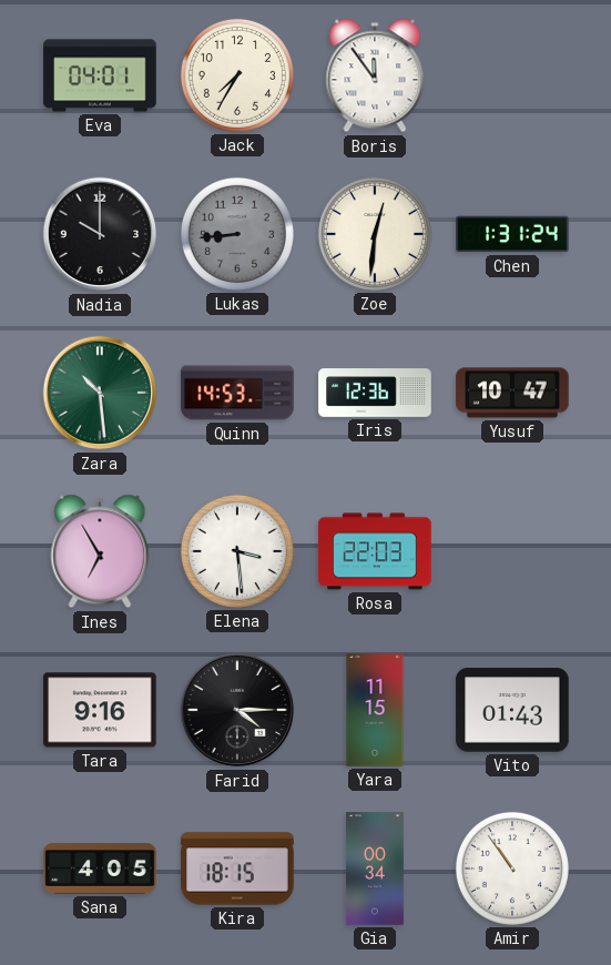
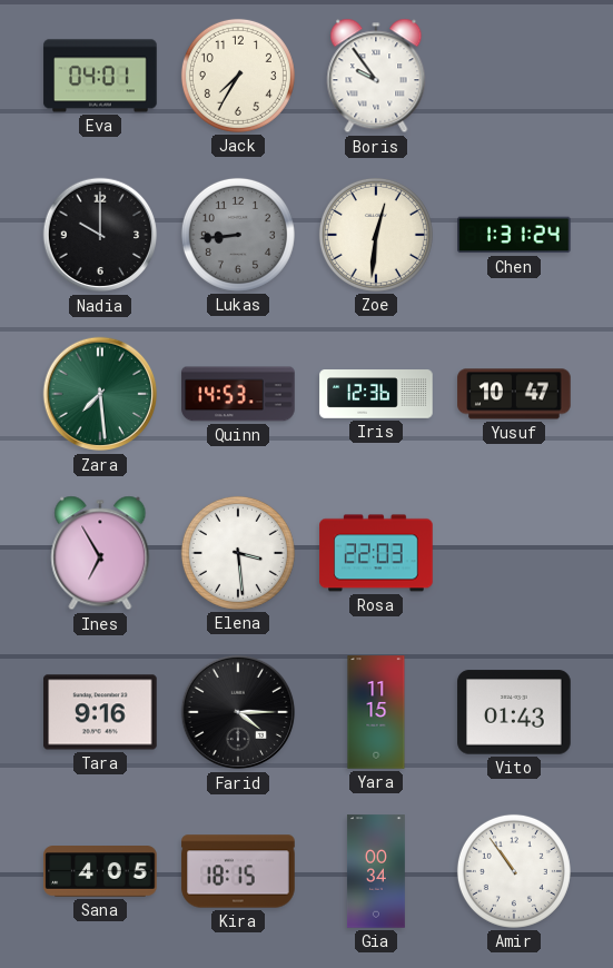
Boris: 11:54 -> 9:54 (376, 76)
Zara: 10:29 -> 7:29 (100, 394)
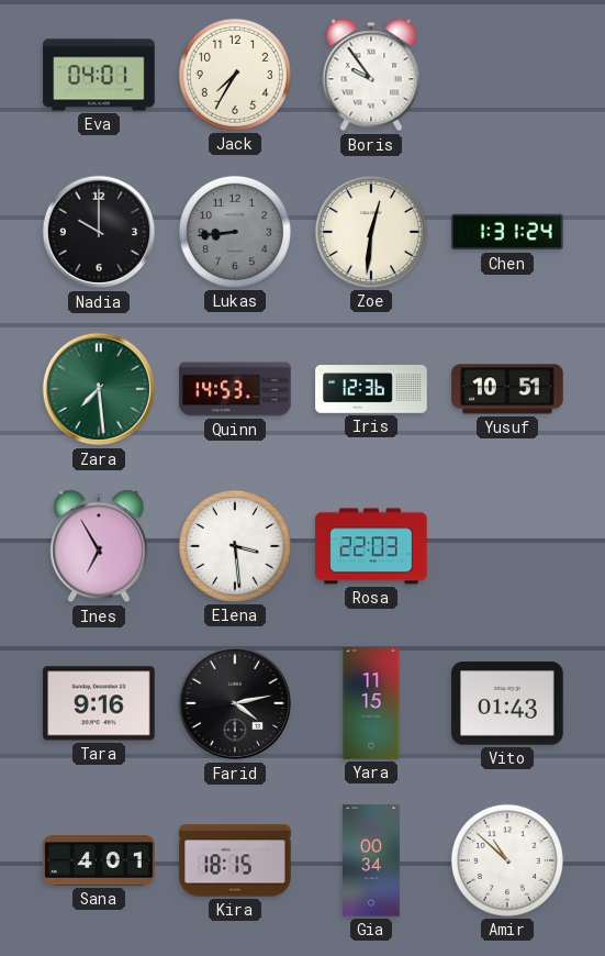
Yusuf: 10:47 -> 10:51 (507, 389)
Farid: 4:15 -> 4:13 (235, 703)
Sana: 4:05 -> 4:01 (99, 860)
Amir: 10:54 -> 10:52 (507, 860)
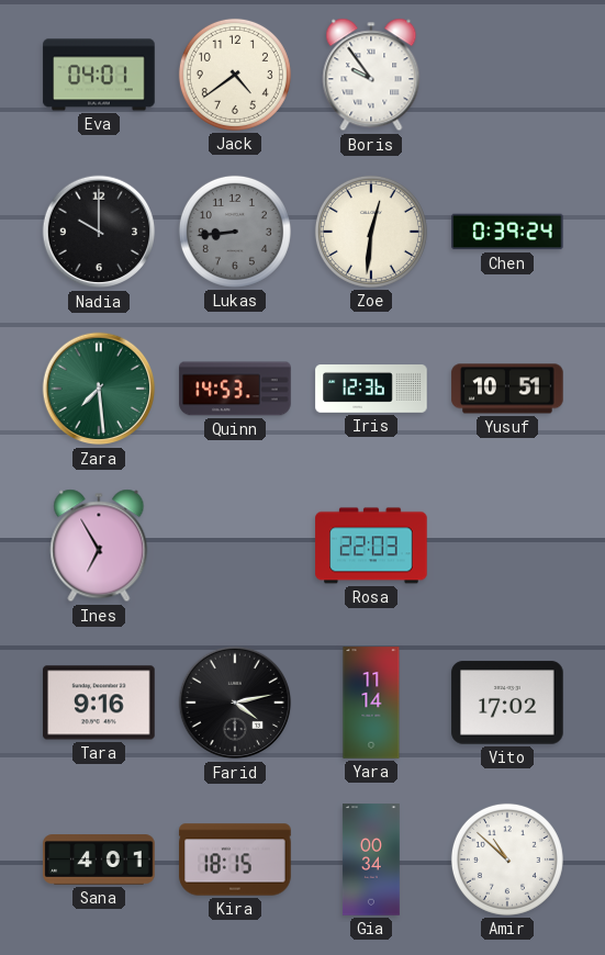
Jack: 7:35 -> 4:39 (235, 75)
Chen: 1:31 -> 0:39 (507, 232)
Elena: 3:29 -> none (235, 546)
Yara: 11:15 -> 11:14 (371, 703)
Vito: 01:43 -> 17:02 (507, 703)
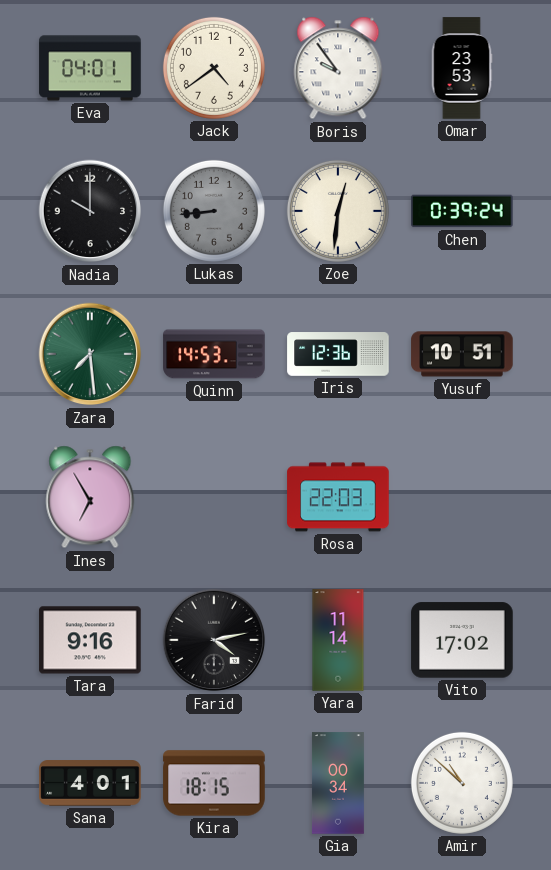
Omar: none -> 23:53 (462, 68)
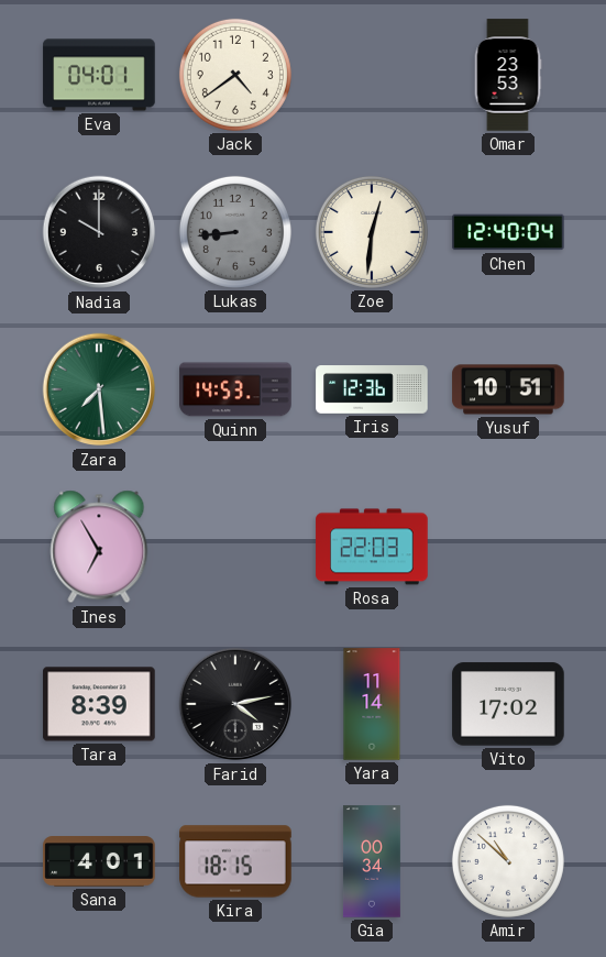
Boris: 9:54 -> none (338, 68)
Chen: 0:39 -> 12:40 (508, 232)
Tara: 9:16 -> 8:39 (99, 704)
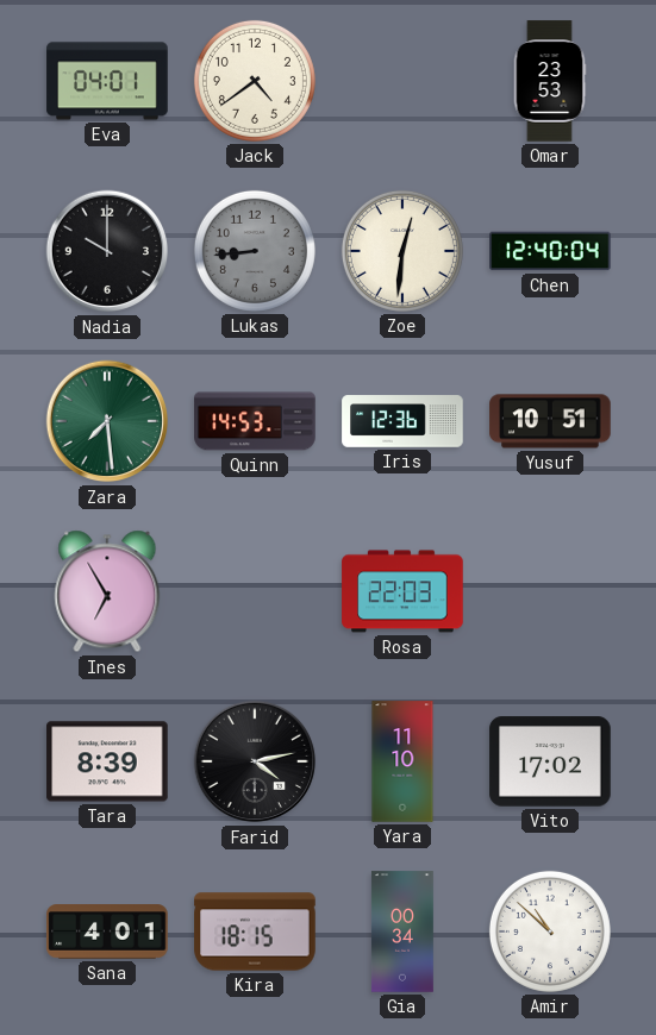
Yara: 11:14 -> 11:10 (402, 761)
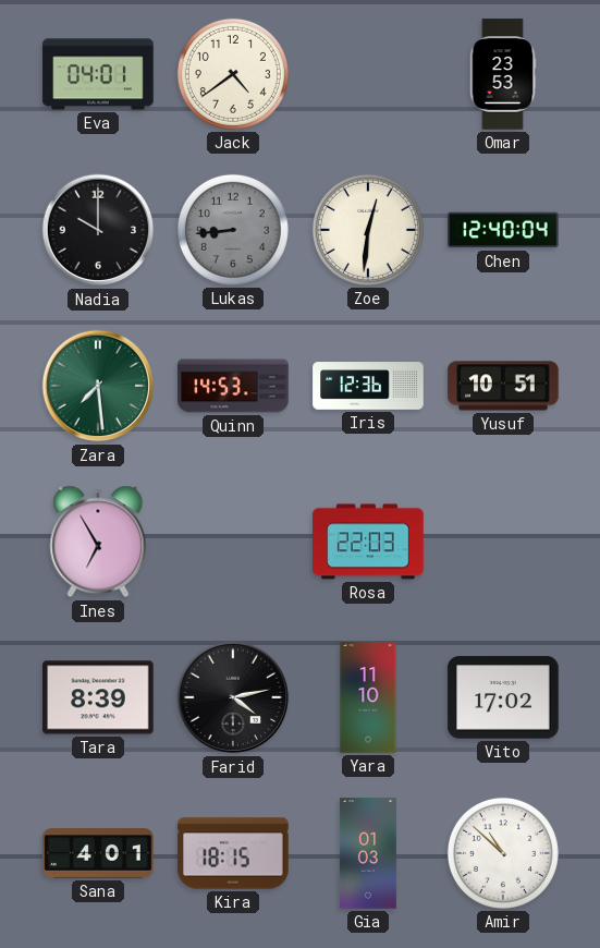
Gia: 00:34 -> 01:03 (368, 853)
